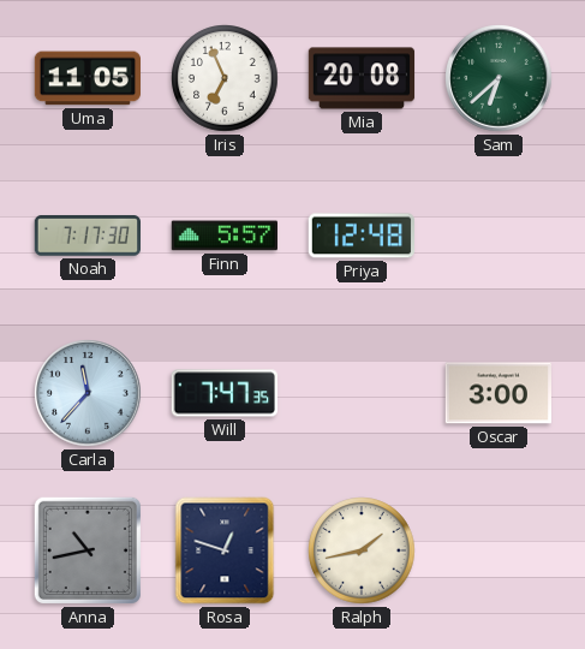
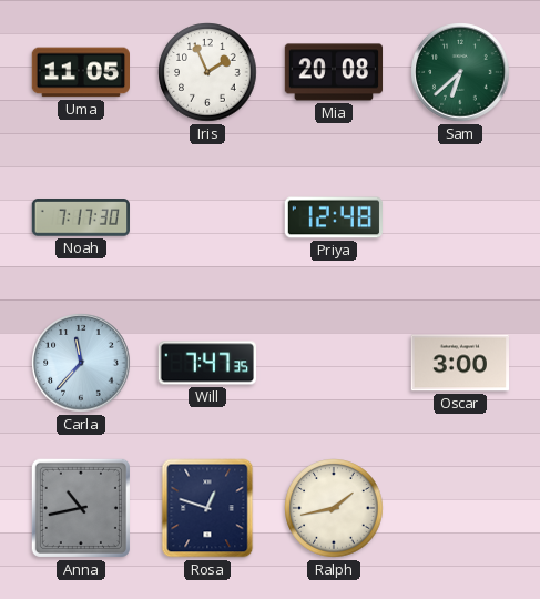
Iris: 6:56 -> 1:56 (207, 72)
Finn: 5:57 -> none (223, 236)
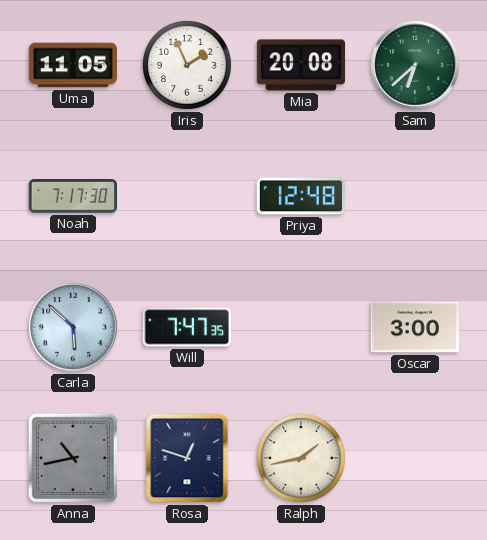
Carla: 11:37 -> 5:52 (73, 327)
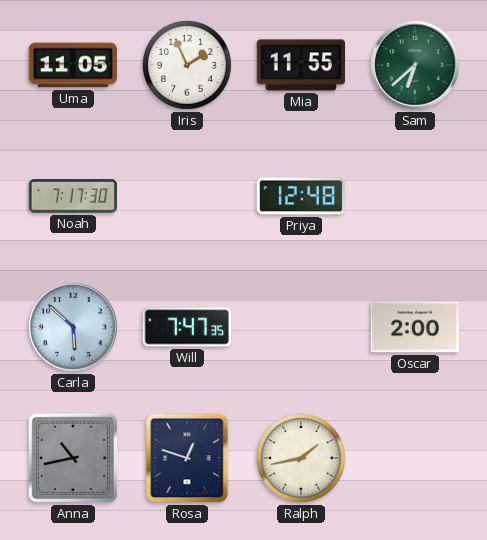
Mia: 20:08 -> 11:55 (301, 65)
Oscar: 3:00 -> 2:00 (414, 327)
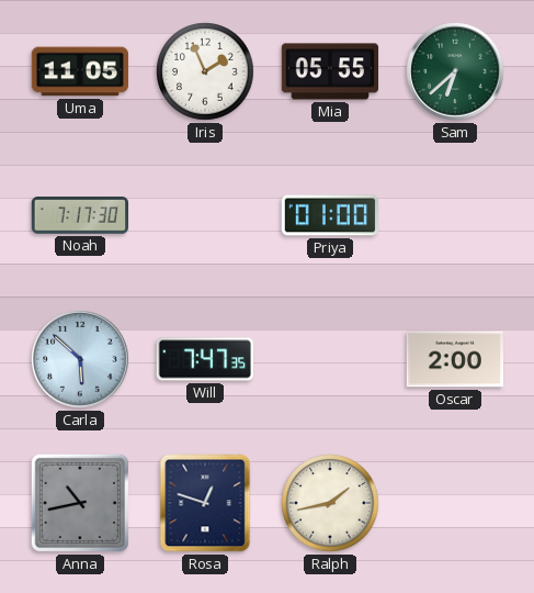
Mia: 11:55 -> 05:55 (330, 71)
Priya: 12:48 -> 01:00 (329, 215)
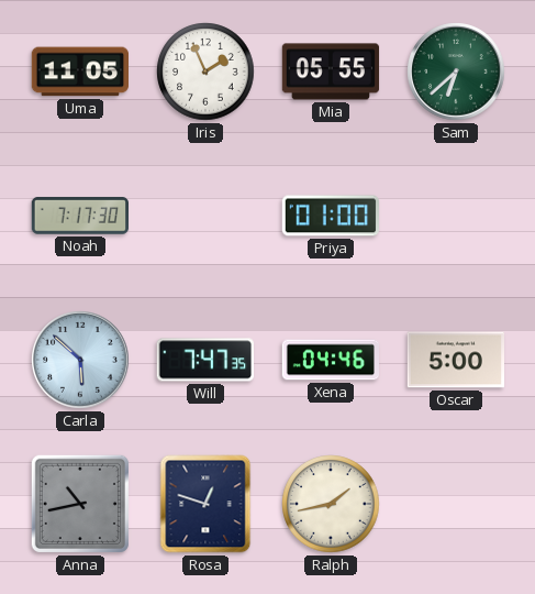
Xena: none -> 04:46 (330, 360)
Oscar: 2:00 -> 5:00 (455, 360)
